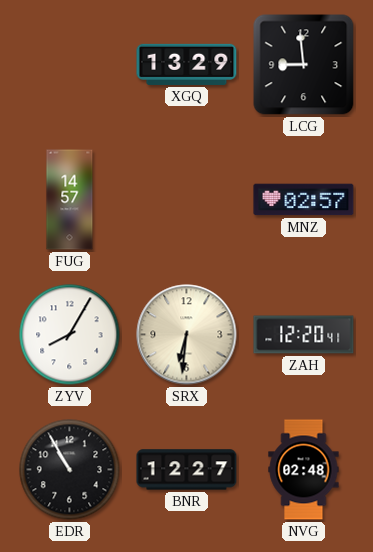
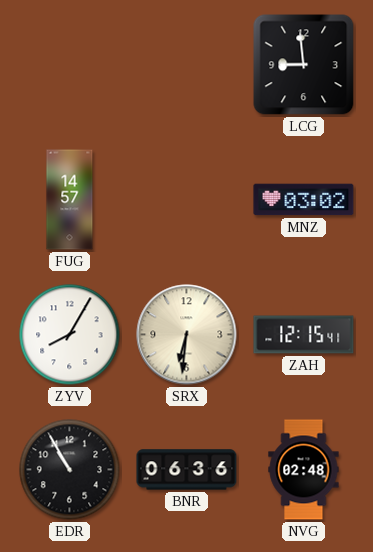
XGQ: 13:29 -> none (187, 64)
MNZ: 02:57 -> 03:02 (304, 200)
ZAH: 12:20 -> 12:15 (304, 335)
BNR: 12:27 -> 06:36 (187, 470)
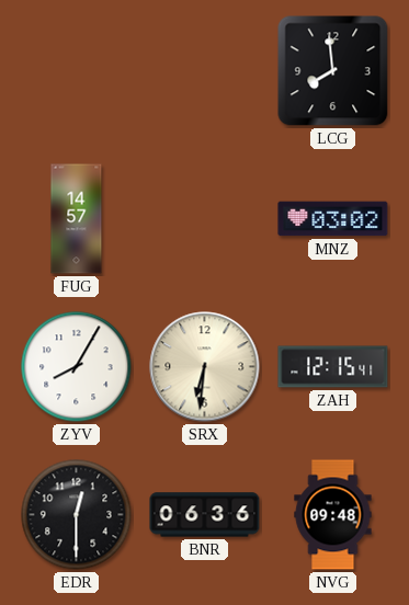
LCG: 8:59 -> 7:59 (333, 71)
EDR: 10:55 -> 12:30 (77, 515)
NVG: 02:48 -> 09:48 (333, 515)
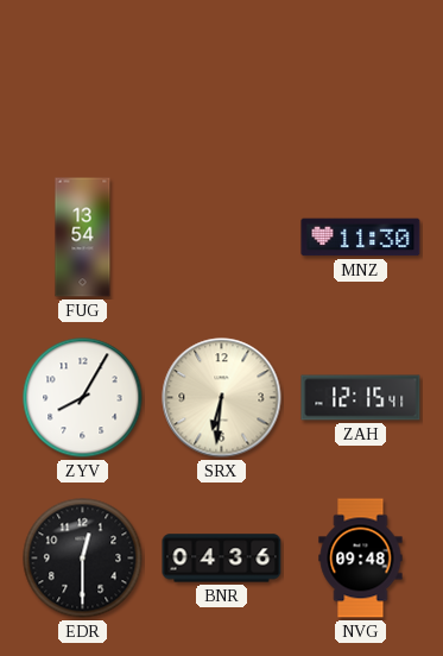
LCG: 7:59 -> none (333, 71)
FUG: 14:57 -> 13:54 (83, 238)
MNZ: 03:02 -> 11:30 (361, 238)
BNR: 06:36 -> 04:36 (222, 559)
